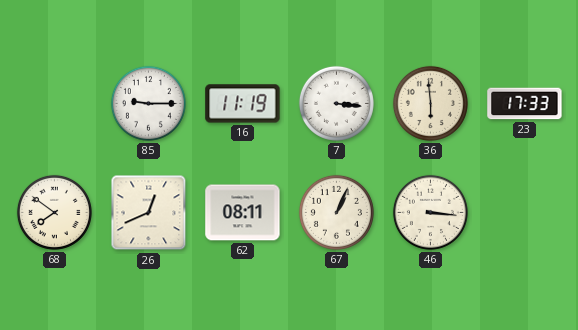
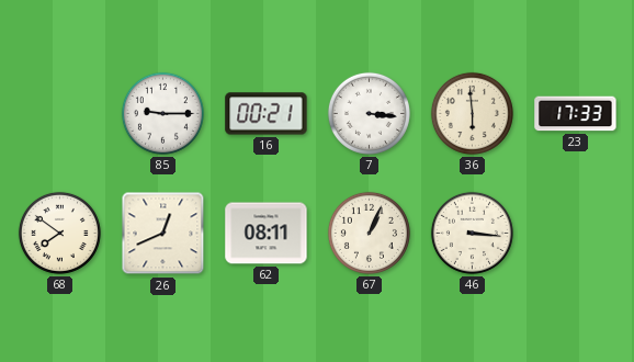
16: 11:19 -> 00:21 (267, 114)
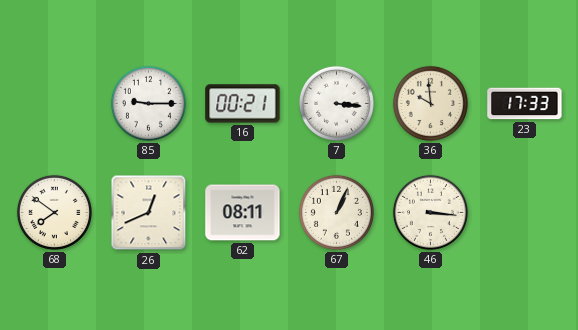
36: 5:59 -> 9:59 (430, 103)
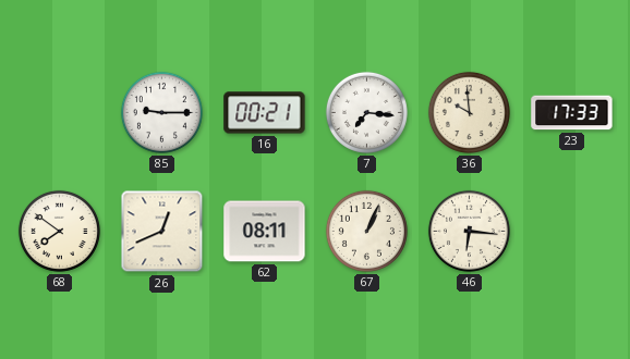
7: 3:16 -> 7:16 (366, 112)
46: 3:16 -> 6:16 (469, 231)
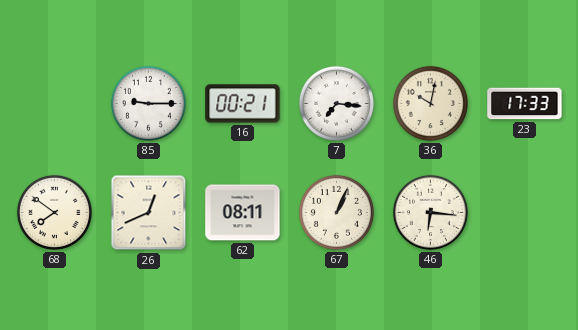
36: 9:59 -> 10:02 (430, 103)
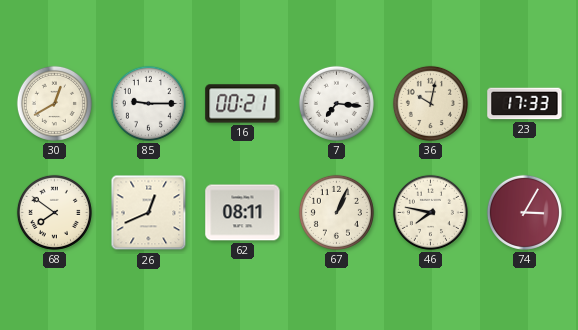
30: none -> 12:40 (54, 103)
46: 6:16 -> 7:47 (430, 212)
74: none -> 3:05 (524, 212)
